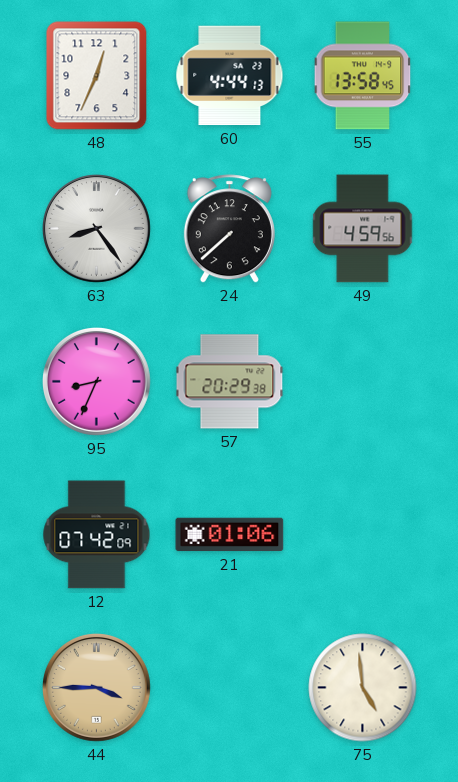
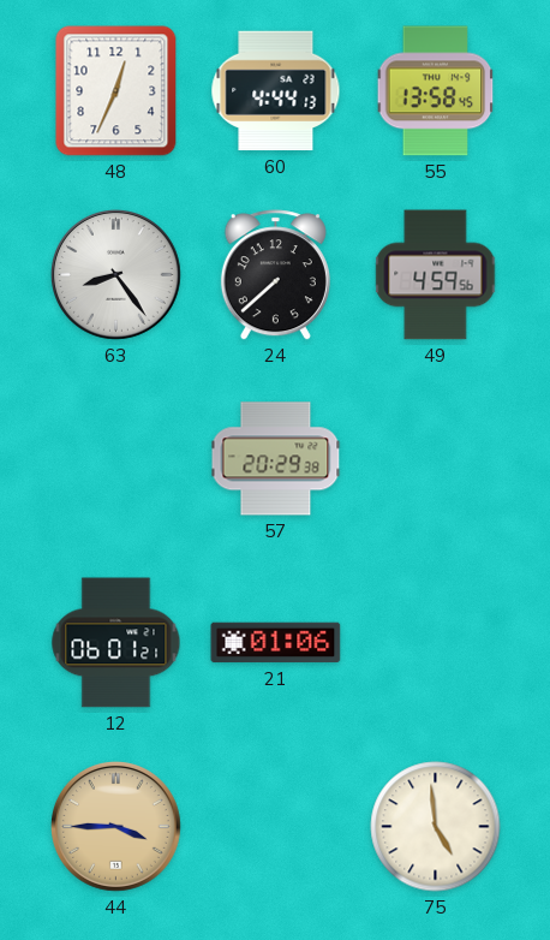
95: 8:34 -> none (96, 381)
12: 07:42 -> 06:01 (116, 643)
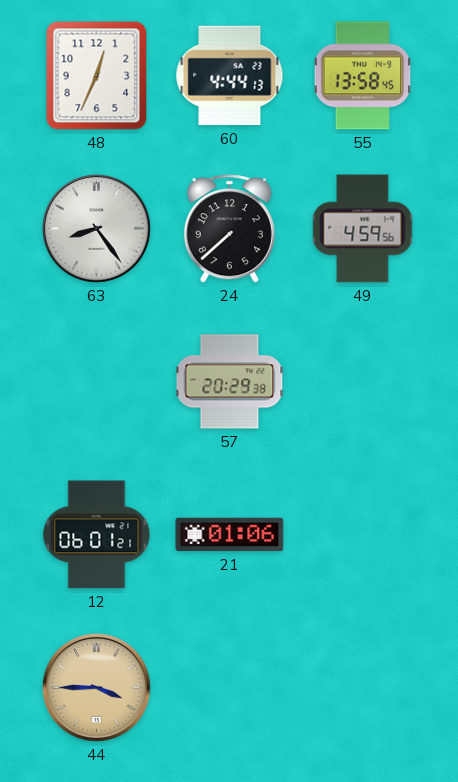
75: 4:59 -> none (436, 827)
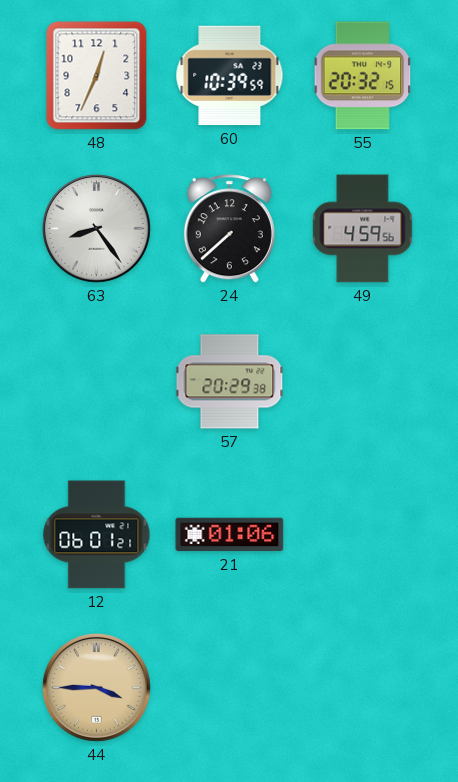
60: 4:44 -> 10:39 (230, 76)
55: 13:58 -> 20:32 (363, 76)
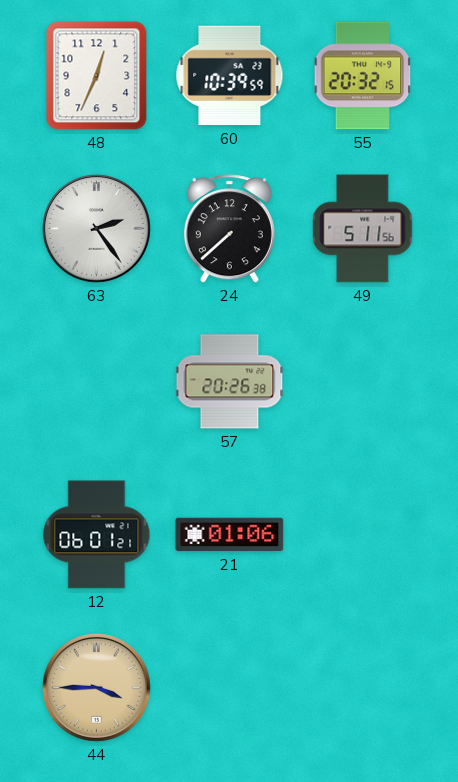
63: 8:24 -> 2:24 (96, 228)
49: 4:59 -> 5:11 (363, 229)
57: 20:29 -> 20:26 (230, 382)
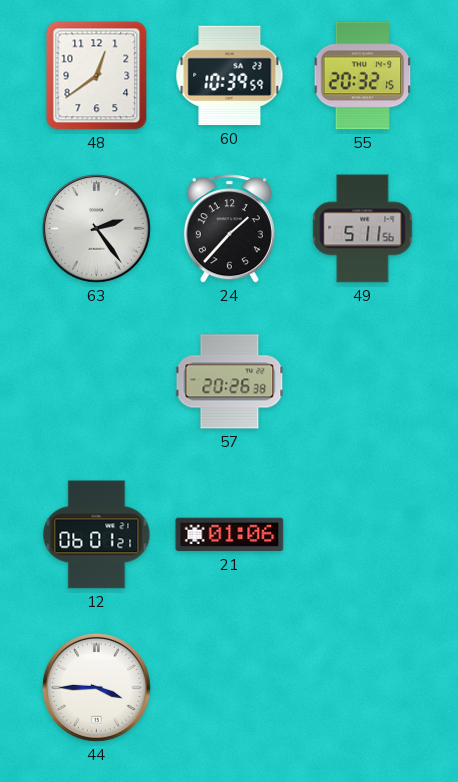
48: 12:34 -> 12:39 (97, 76)
24: 7:38 -> 1:37 (229, 229)
44 dial: champagne -> white (96, 687)
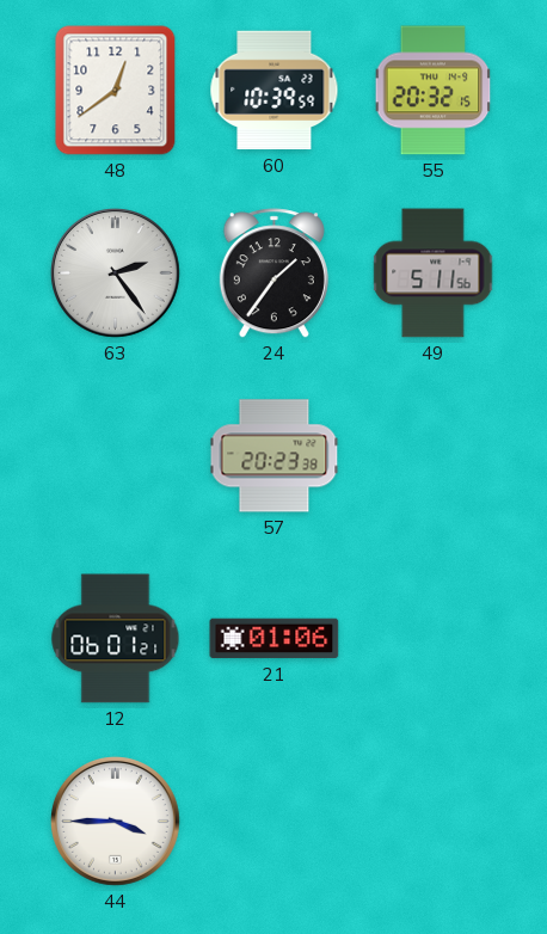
24: 1:37 -> 1:36 (273, 274)
57: 20:26 -> 20:23 (275, 456)
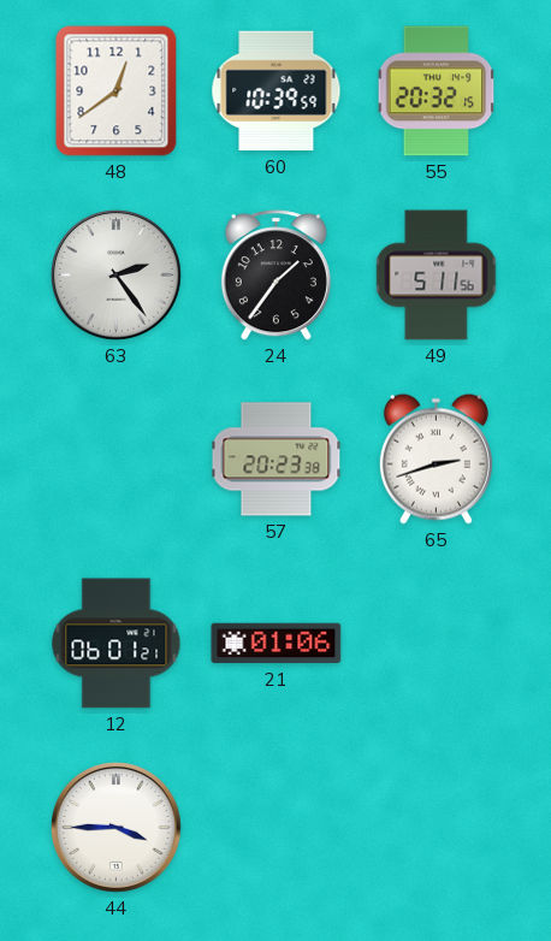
65: none -> 2:42 (436, 458)
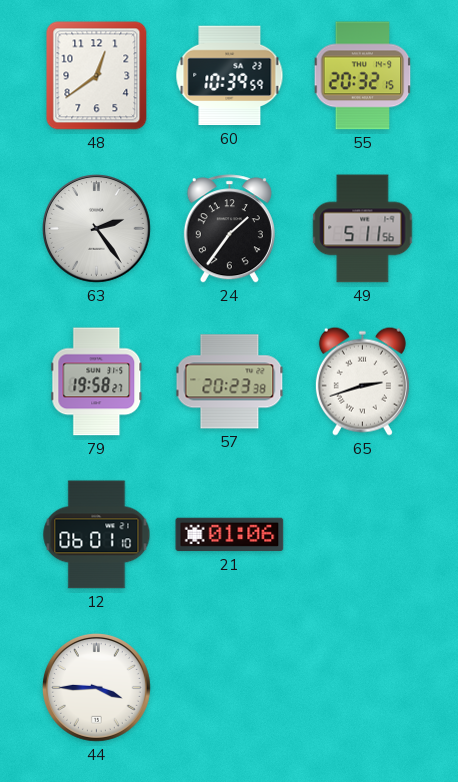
79: none -> 19:58 (97, 382)
12: 06:01:21 -> 06:01:10 (97, 535)
